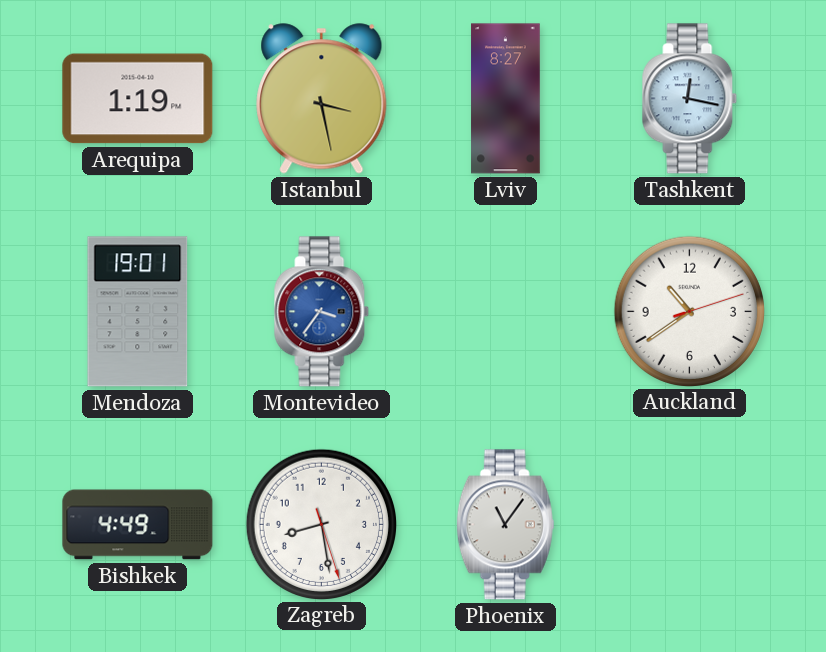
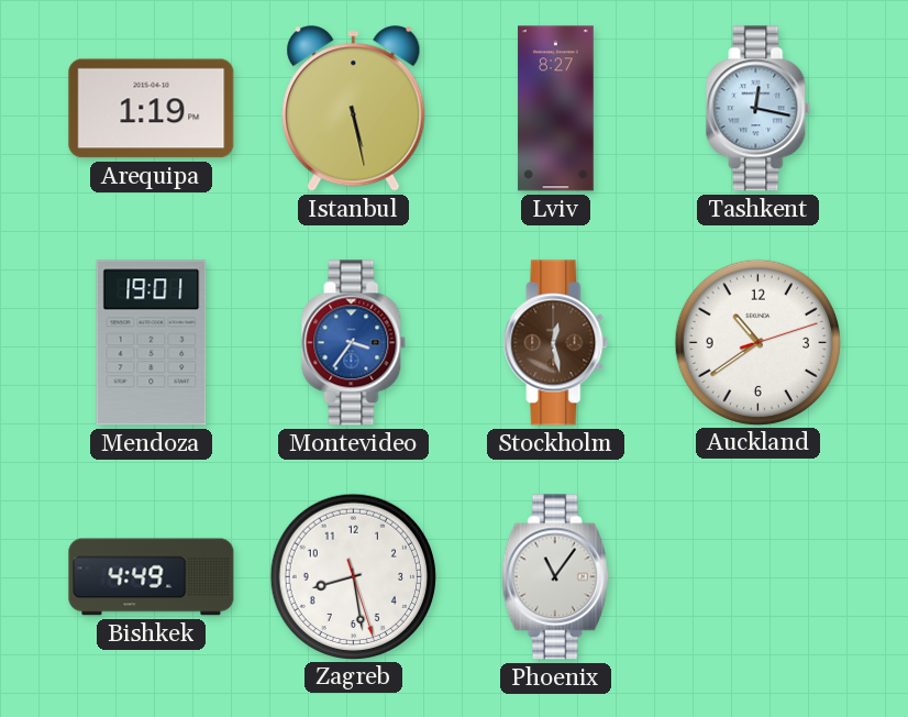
Istanbul: 3:28 -> 5:28 (354, 109)
Stockholm: none -> 12:28 (556, 343)
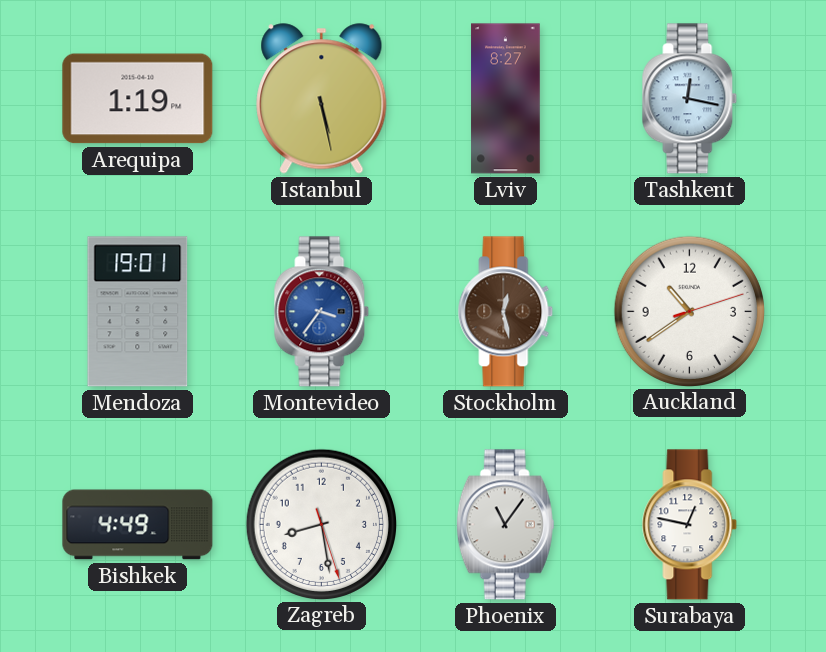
Surabaya: none -> 12:47 (690, 525)
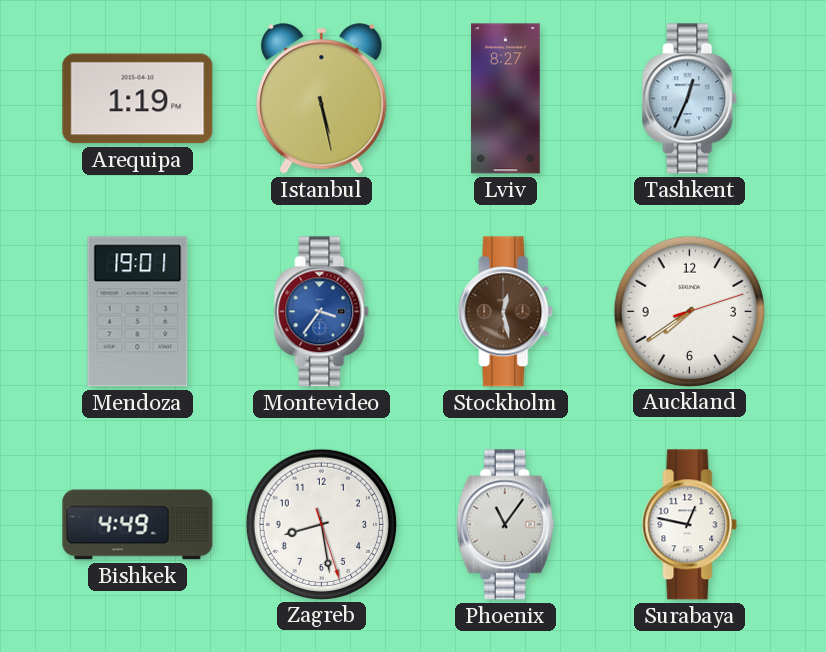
Tashkent: 12:17 -> 12:34 (690, 99)
Auckland: 10:39 -> 7:39 (689, 311)
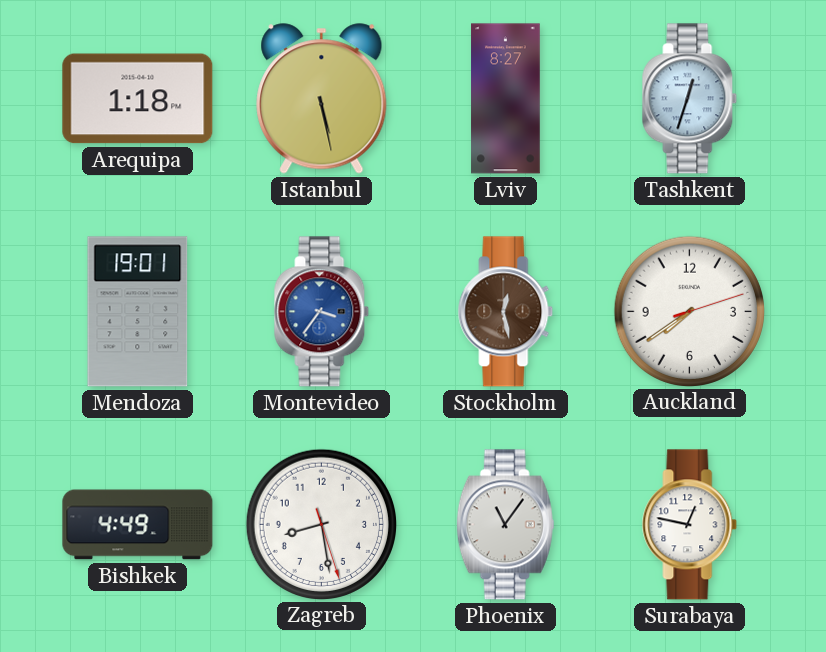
Arequipa: 1:19 -> 1:18 (138, 99)
Tashkent: 12:34 -> 12:33 (690, 99)
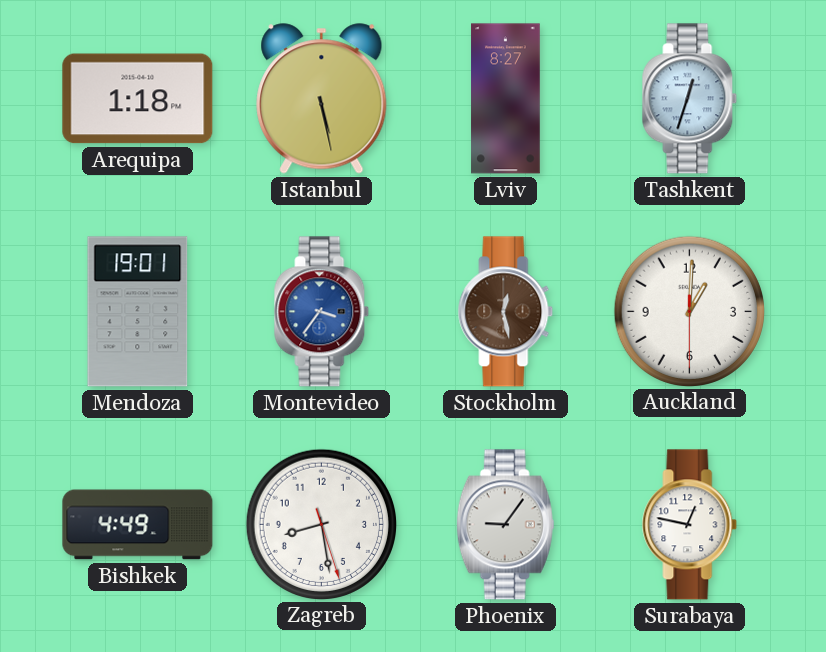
Auckland: 7:39 -> 1:00 (689, 311)
Phoenix: 11:06 -> 9:06 (505, 525)
